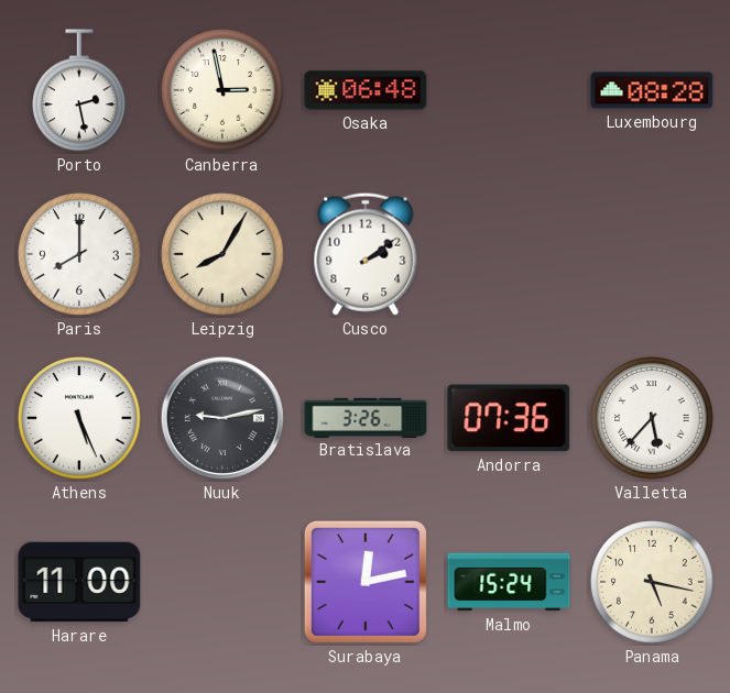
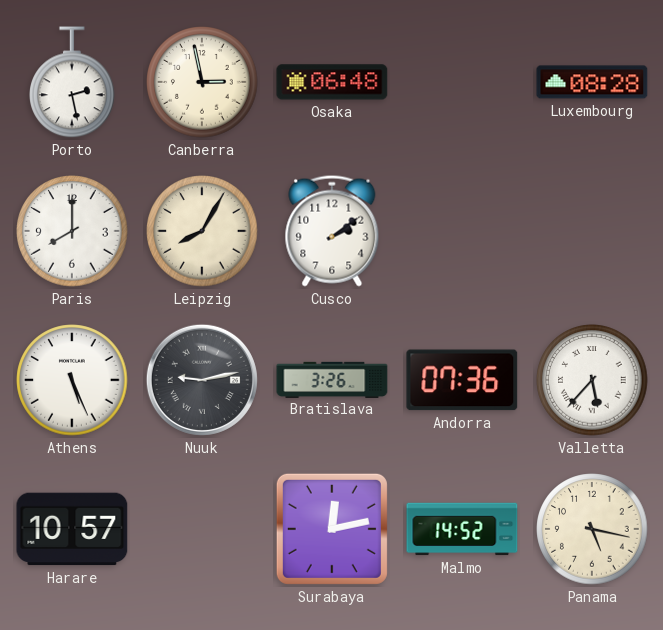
Harare: 11:00 -> 10:57 (72, 529)
Malmo: 15:24 -> 14:52 (462, 529)
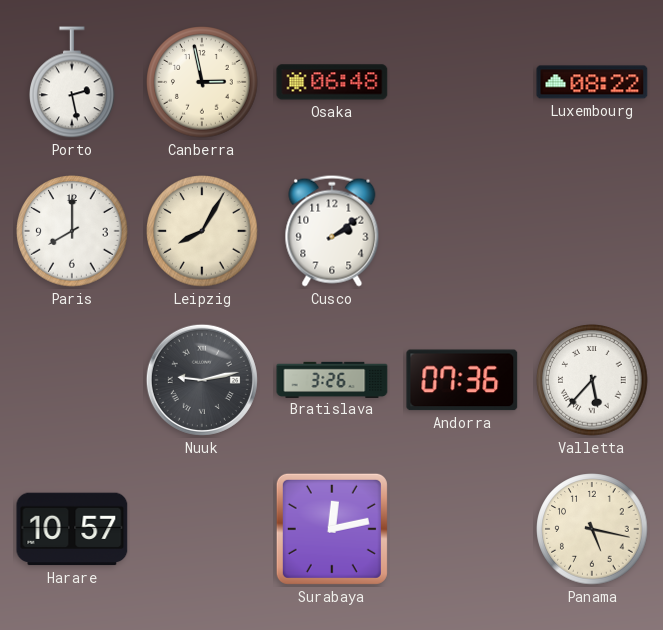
Luxembourg: 08:28 -> 08:22 (592, 82)
Athens: 5:26 -> none (72, 380)
Malmo: 14:52 -> none (462, 529)
